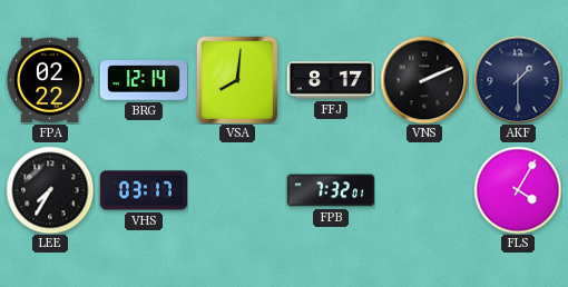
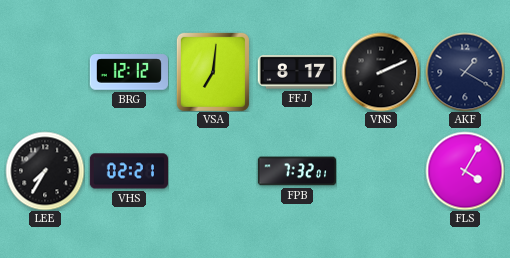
FPA: 02:22 -> none (49, 80)
BRG: 12:14 -> 12:12 (128, 72)
VSA: 8:01 -> 7:01 (213, 72)
AKF: 1:30 -> 1:20 (465, 72)
VHS: 03:17 -> 02:21 (128, 171)
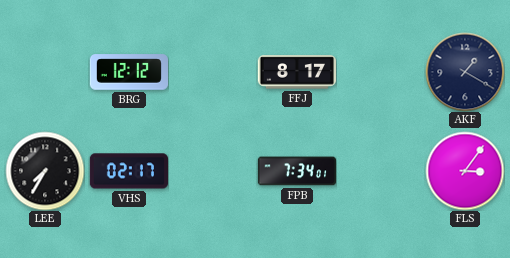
VSA: 7:01 -> none (213, 72)
VNS: 2:11 -> none (381, 72)
VHS: 02:21 -> 02:17 (128, 171)
FPB: 7:32 -> 7:34 (296, 171)
FLS: 4:05 -> 3:06 (465, 171)
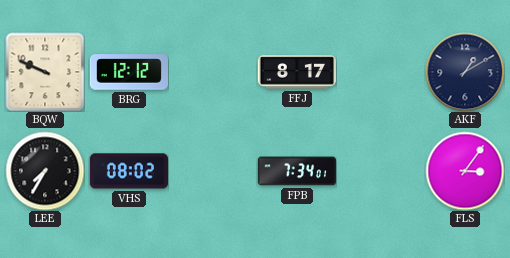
BQW: none -> 9:49 (45, 72)
AKF: 1:20 -> 1:10 (465, 72)
VHS: 02:17 -> 08:02 (128, 171)
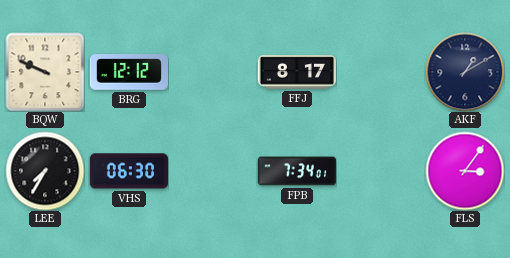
VHS: 08:02 -> 06:30 (128, 171)
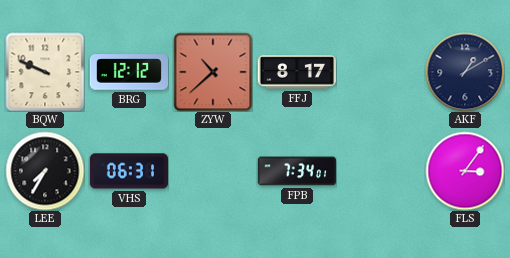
ZYW: none -> 10:38 (213, 72)
VHS: 06:30 -> 06:31 (128, 171)
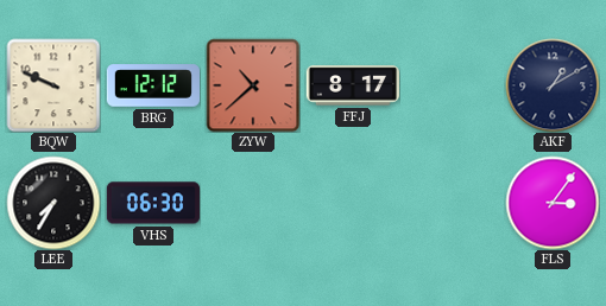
VHS: 06:31 -> 06:30 (152, 203)
FPB: 7:34 -> none (296, 171)
